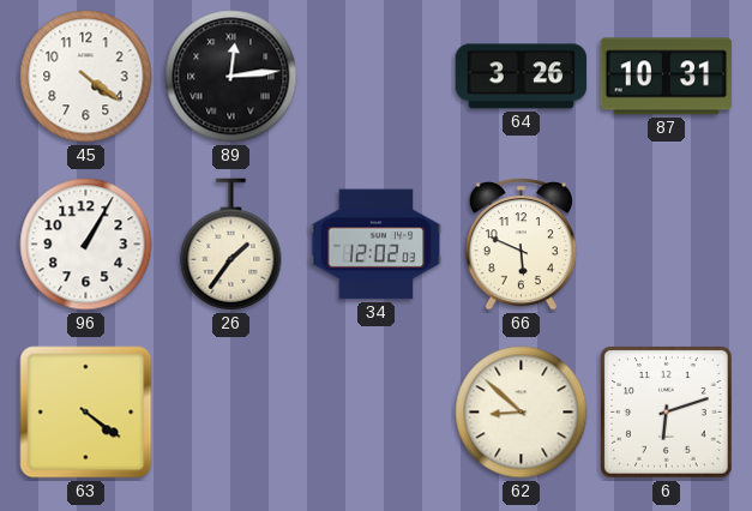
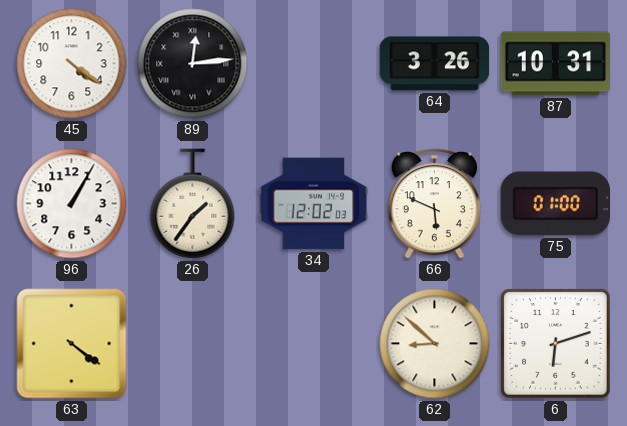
75: none -> 01:00 (556, 204)
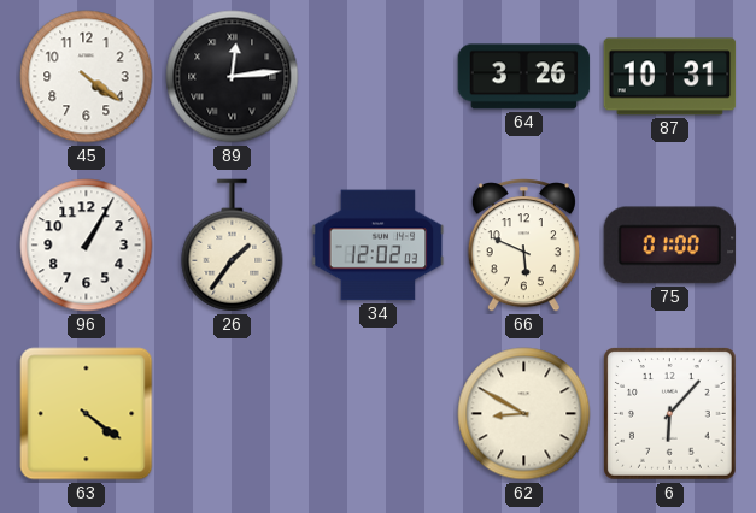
62: 8:52 -> 8:50 (524, 414)
6: 6:12 -> 6:07 (670, 414)
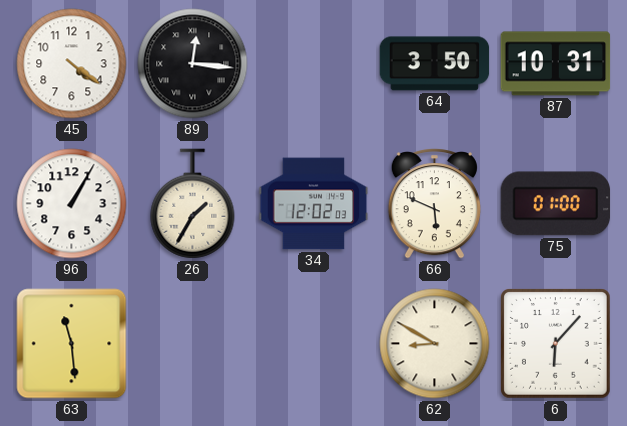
89: 12:14 -> 12:16 (193, 64)
64: 3:26 -> 3:50 (435, 64)
26: 1:36 -> 1:35 (193, 204)
63: 4:21 -> 11:29 (72, 344)
